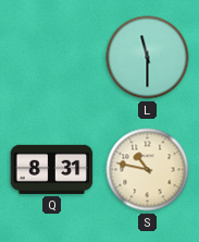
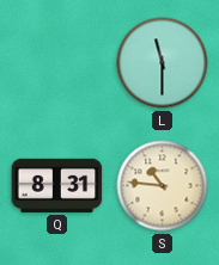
S: 10:47 -> 10:46 (163, 186)
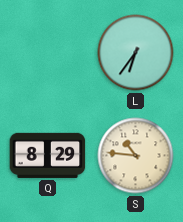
L: 11:30 -> 6:36 (136, 53)
Q: 8:31 -> 8:29 (48, 155)
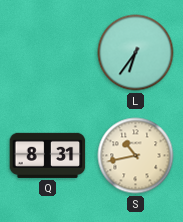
Q: 8:29 -> 8:31 (48, 155)
S: 10:46 -> 10:43 (136, 156)
